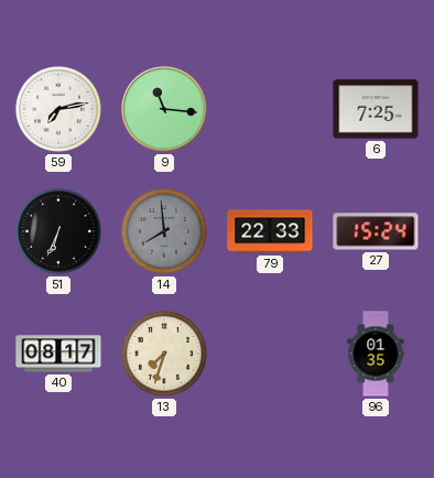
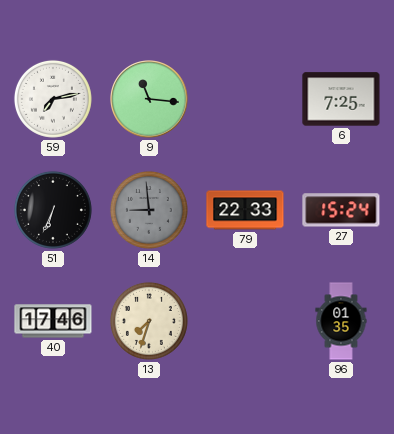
14: 7:59 -> 8:59 (149, 210)
40: 08:17 -> 17:46 (53, 321)
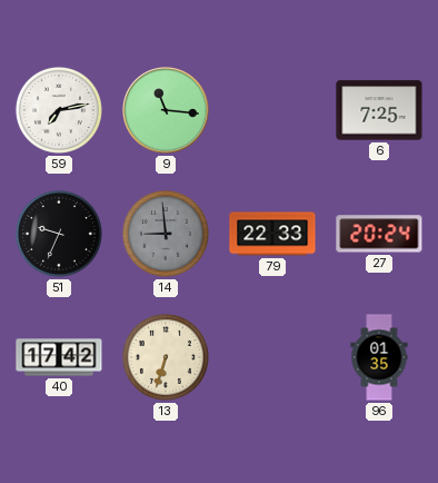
51: 6:34 -> 9:34 (59, 234)
27: 15:24 -> 20:24 (379, 234)
40: 17:46 -> 17:42 (59, 357)
13: 7:33 -> 6:33 (166, 357)
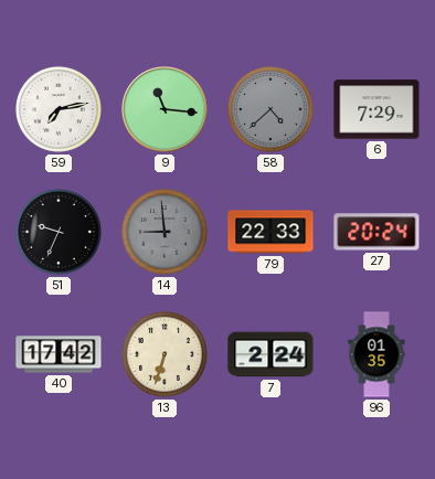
58: none -> 4:38 (270, 109)
6: 7:25 -> 7:29 (376, 109)
7: none -> 2:24 (270, 354)
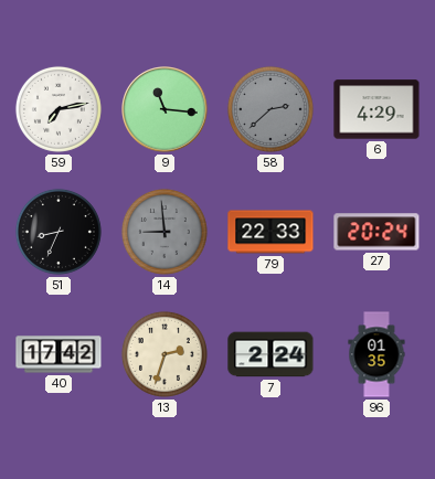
58: 4:38 -> 2:38 (270, 109)
6: 7:29 -> 4:29 (376, 109)
51: 9:34 -> 8:34 (59, 232)
13: 6:33 -> 2:33 (165, 354)
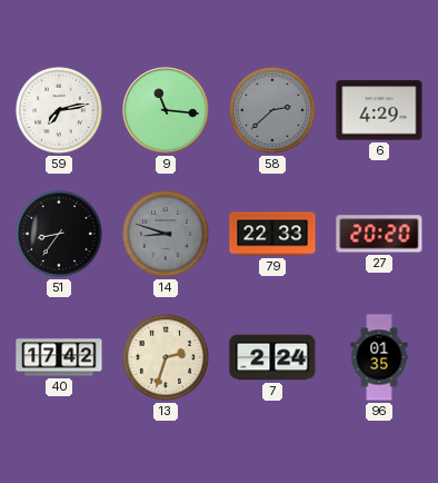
51: 8:34 -> 8:36 (59, 234)
14: 8:59 -> 8:48 (166, 234)
27: 20:24 -> 20:20 (379, 234)
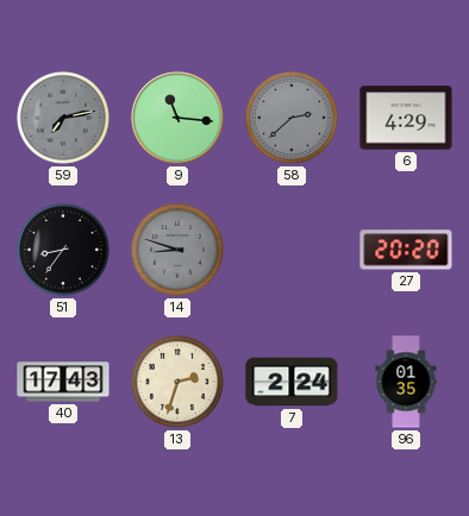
59 dial: white -> grey (63, 118)
79: 22:33 -> none (272, 234)
40: 17:42 -> 17:43 (63, 382)
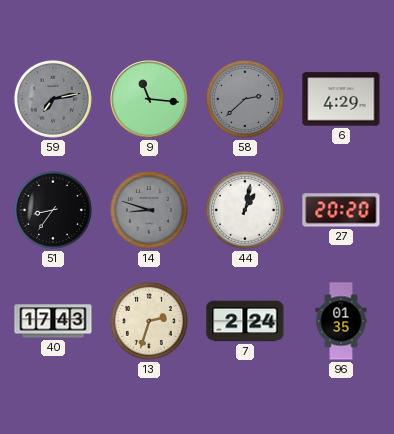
44: none -> 1:02 (245, 210)
